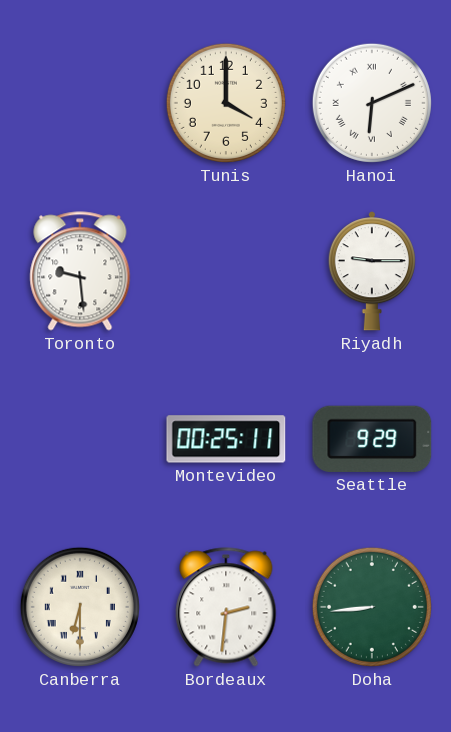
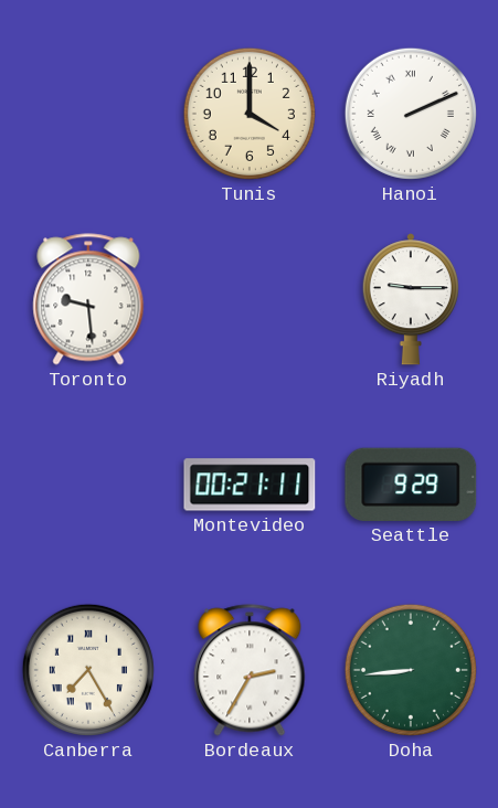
Hanoi: 6:11 -> 2:11 (411, 114)
Montevideo: 00:25 -> 00:21 (250, 485)
Canberra: 6:30 -> 7:25 (88, 670)
Bordeaux: 2:31 -> 2:35 (250, 670)
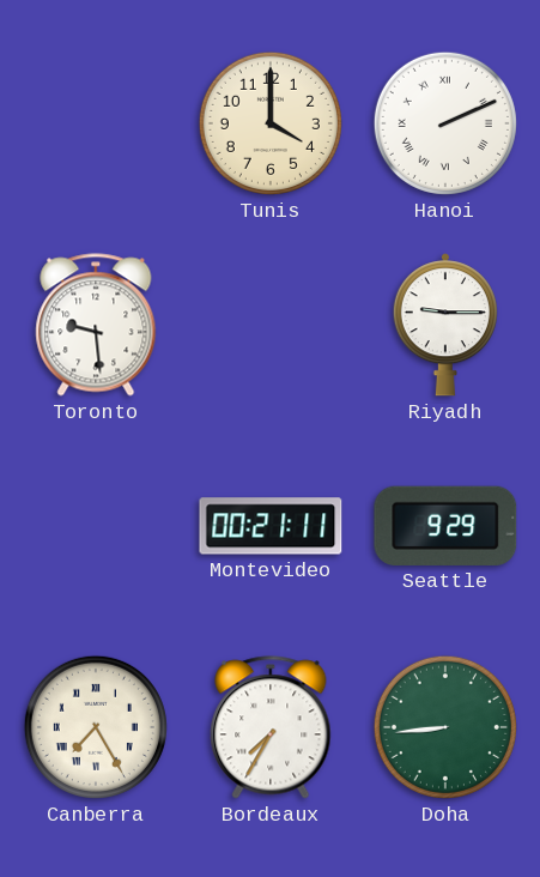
Bordeaux: 2:35 -> 7:35 (271, 727)
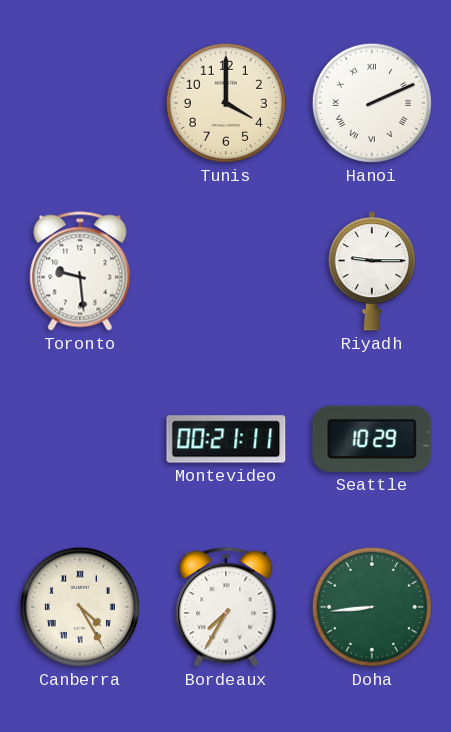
Seattle: 9:29 -> 10:29 (372, 439)
Canberra: 7:25 -> 4:25 (80, 607)
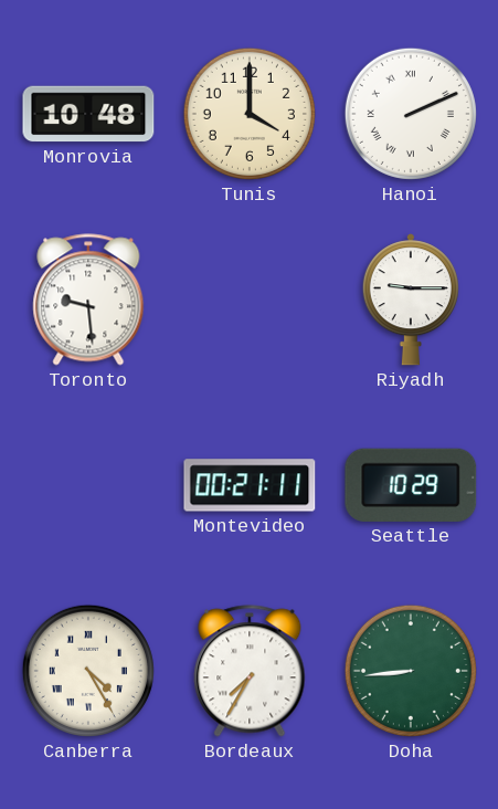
Monrovia: none -> 10:48 (88, 114)
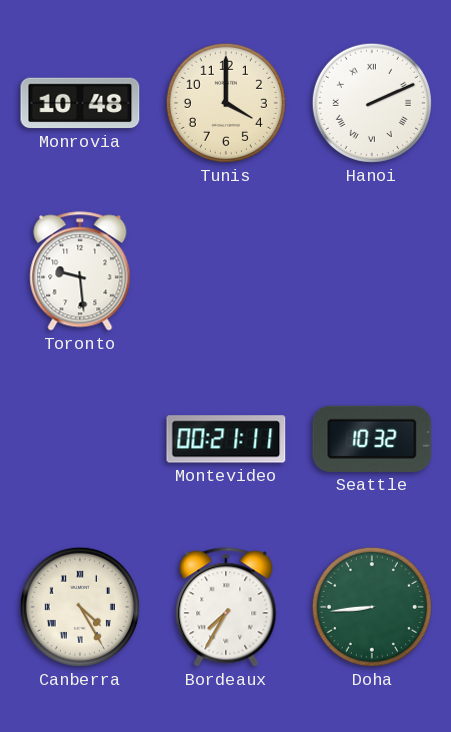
Riyadh: 9:15 -> none (411, 300)
Seattle: 10:29 -> 10:32 (372, 439)
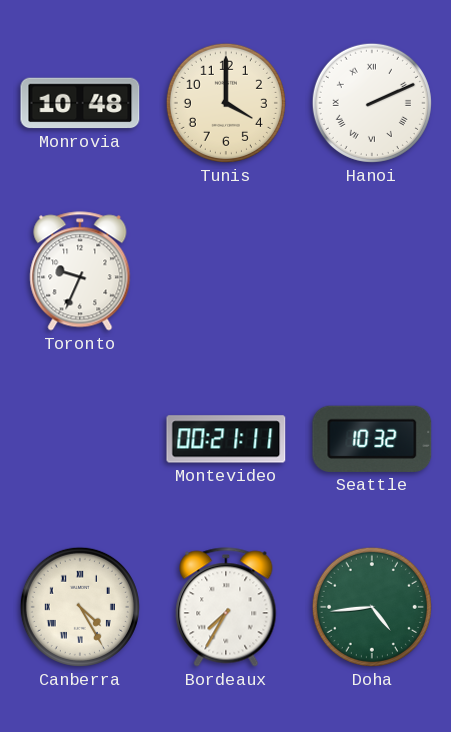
Toronto: 9:29 -> 9:34 (80, 271)
Doha: 8:44 -> 4:44 (372, 607)
